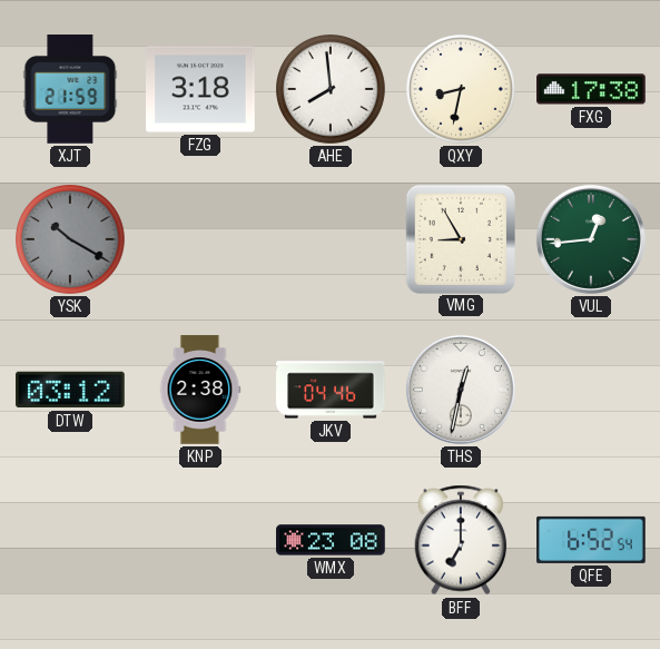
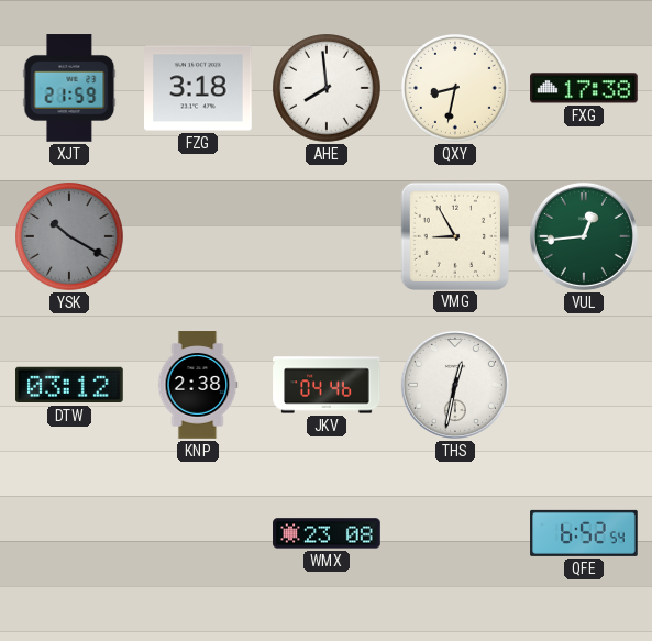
BFF: 7:00 -> none (461, 540)
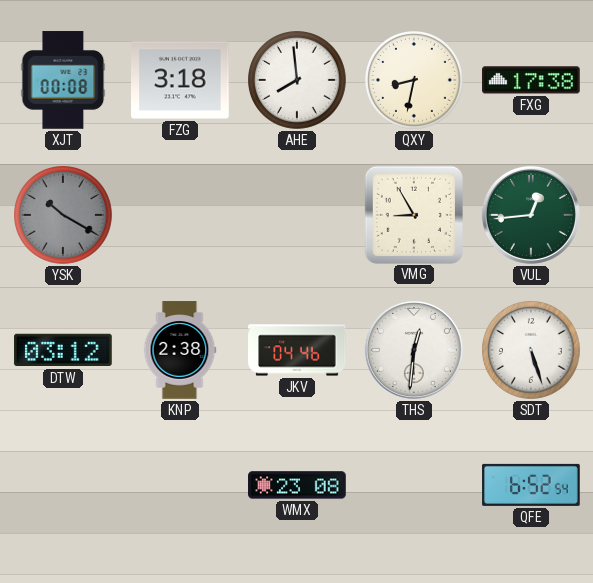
XJT: 21:59 -> 00:08 (63, 80)
THS: 12:32 -> 12:31 (414, 350)
SDT: none -> 5:27 (532, 351)
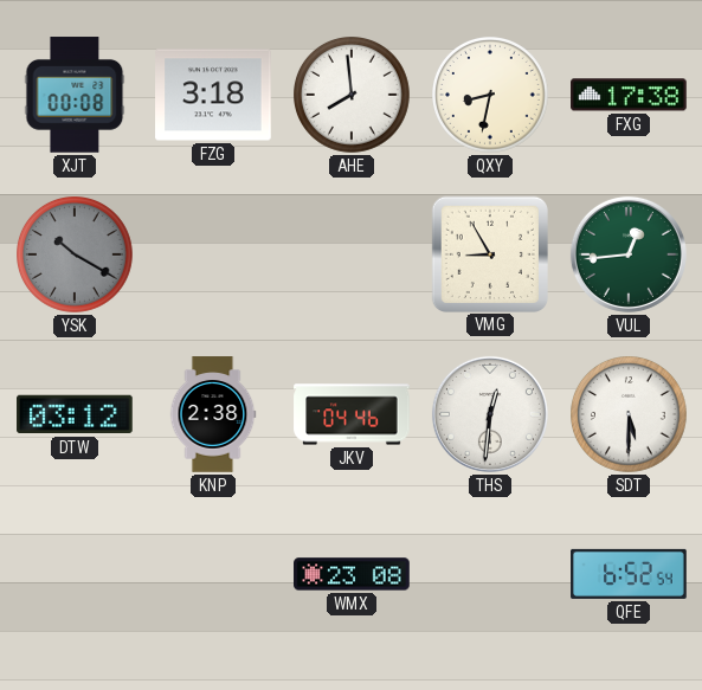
SDT: 5:27 -> 5:30 (630, 415)
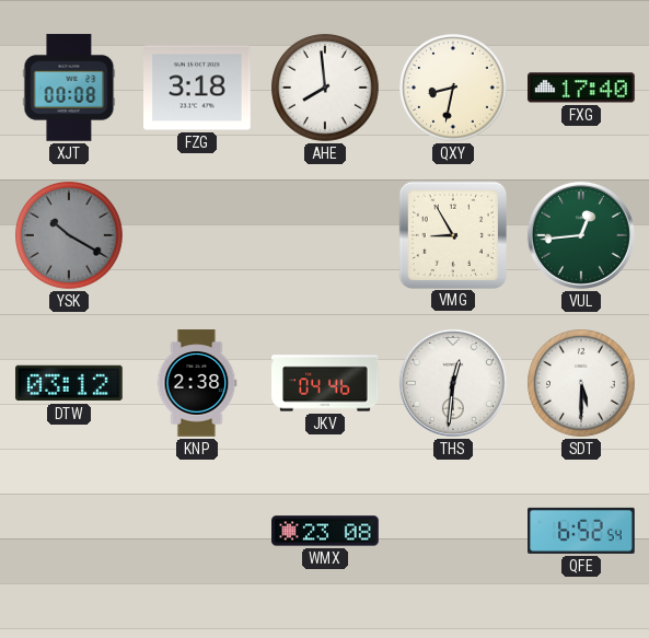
FXG: 17:38 -> 17:40 (581, 88)
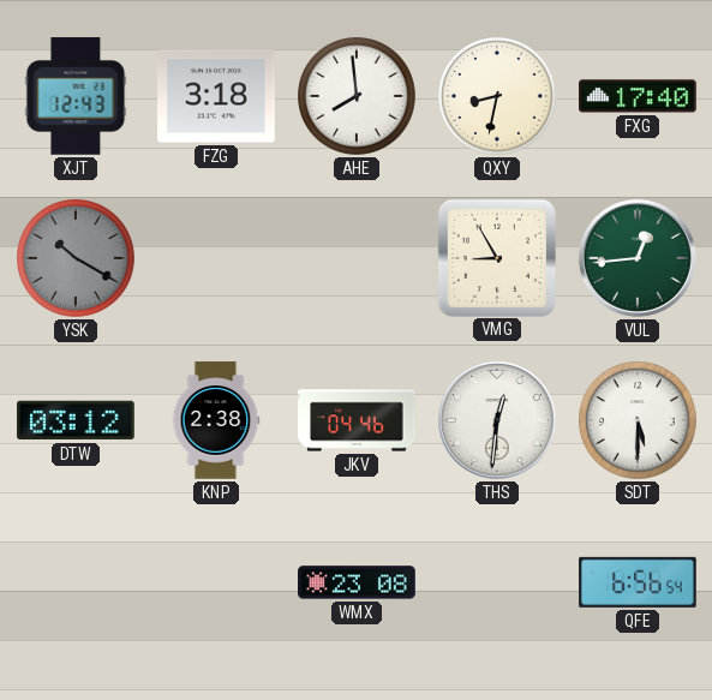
XJT: 00:08 -> 12:43 (76, 96)
QFE: 6:52 -> 6:56 (638, 582)
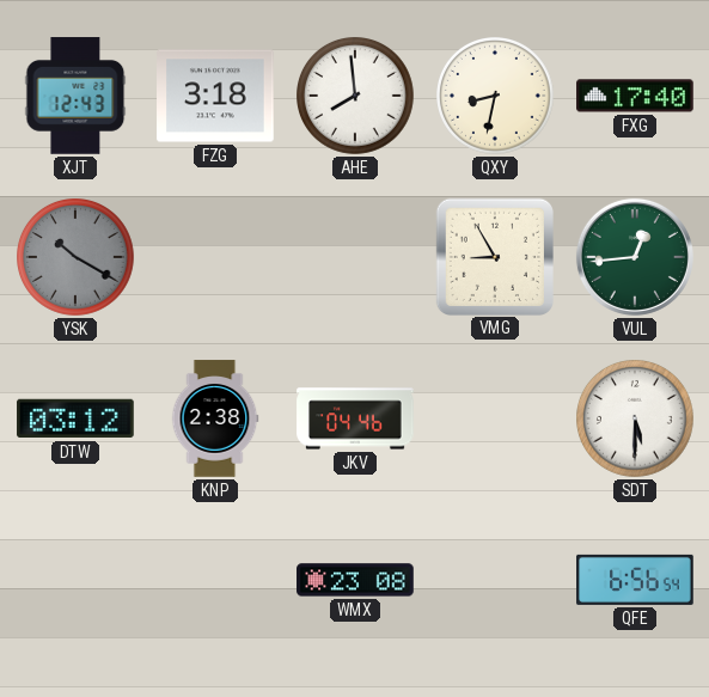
THS: 12:31 -> none (497, 420)
